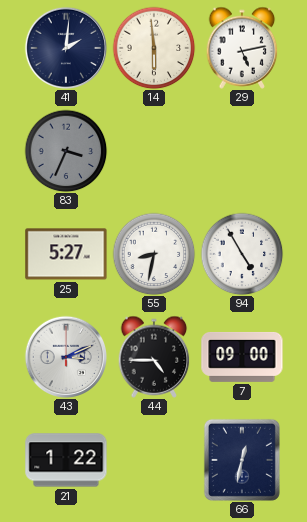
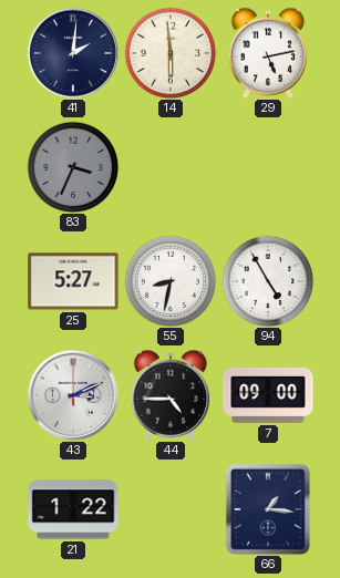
66: 12:32 -> 1:16 (268, 509)
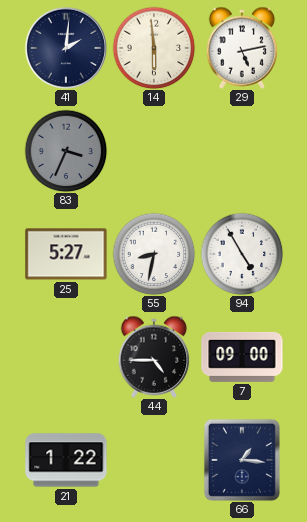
43: 3:11 -> none (73, 395)
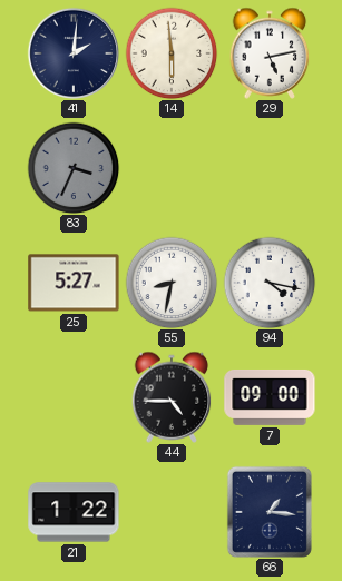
94: 4:55 -> 4:17 (270, 283)
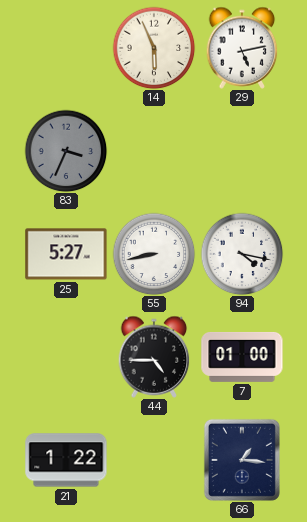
41: 2:01 -> none (74, 53)
14: 5:59 -> 5:56 (154, 48)
55: 8:32 -> 8:43 (154, 254)
7: 09:00 -> 01:00 (242, 357)
